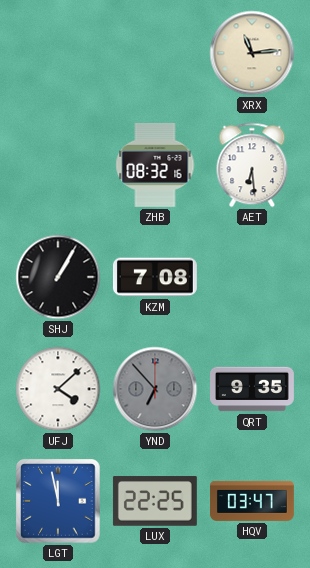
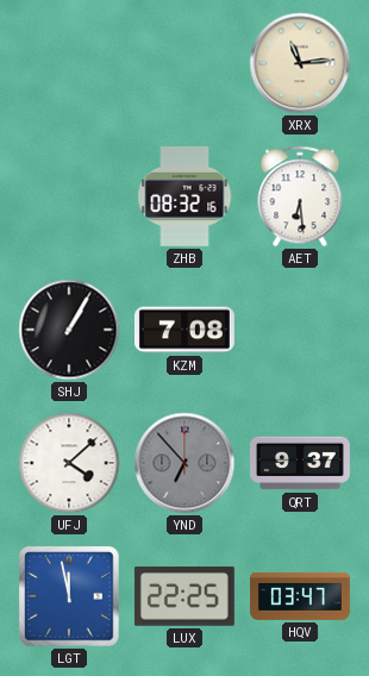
QRT: 9:35 -> 9:37 (301, 463)
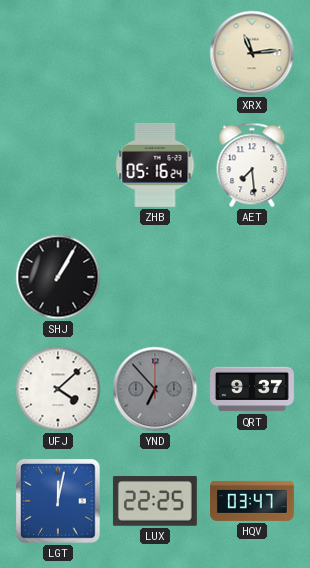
ZHB: 08:32 -> 05:16 (155, 165)
AET: 6:29 -> 7:29 (252, 165)
KZM: 7:08 -> none (185, 330)
LGT: 11:58 -> 12:02 (58, 501)
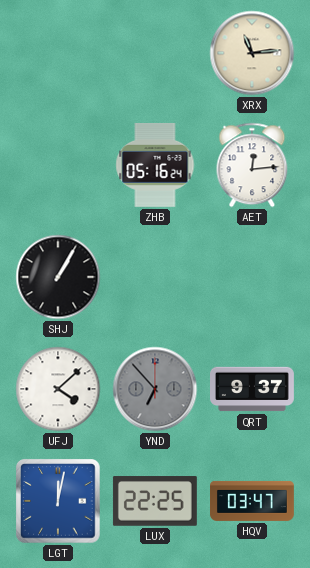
AET: 7:29 -> 12:14 (252, 165)
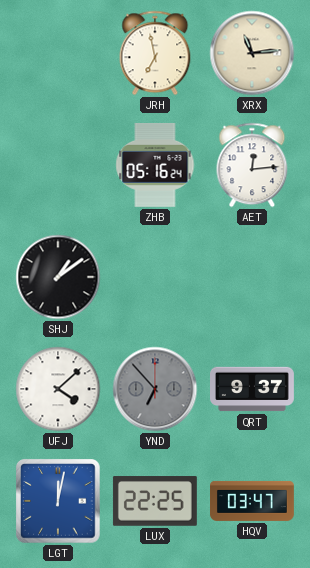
JRH: none -> 6:58 (155, 53)
SHJ: 1:05 -> 1:09 (58, 277)
